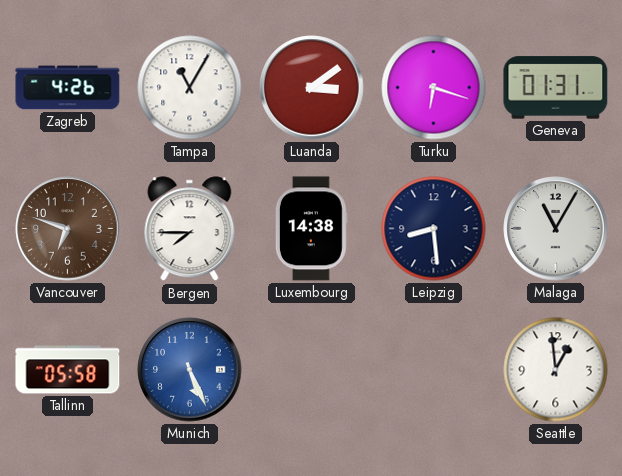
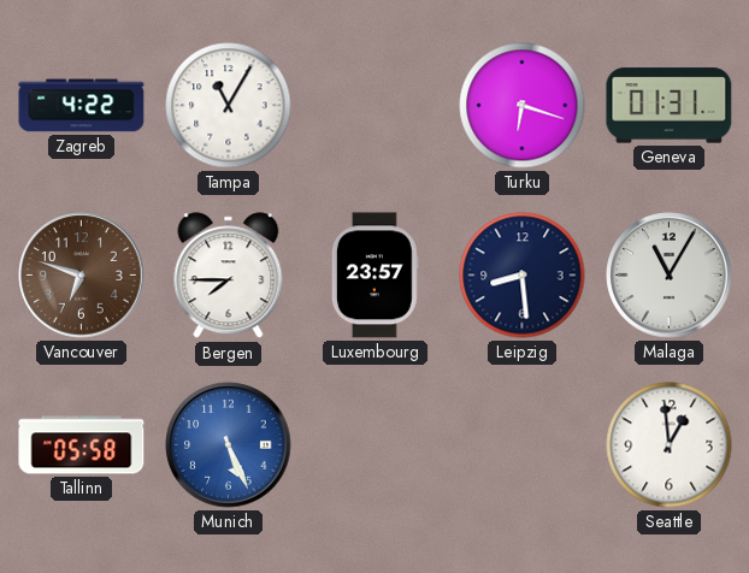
Zagreb: 4:26 -> 4:22 (82, 106)
Luanda: 3:09 -> none (312, 88)
Luxembourg: 14:38 -> 23:57 (374, 276)
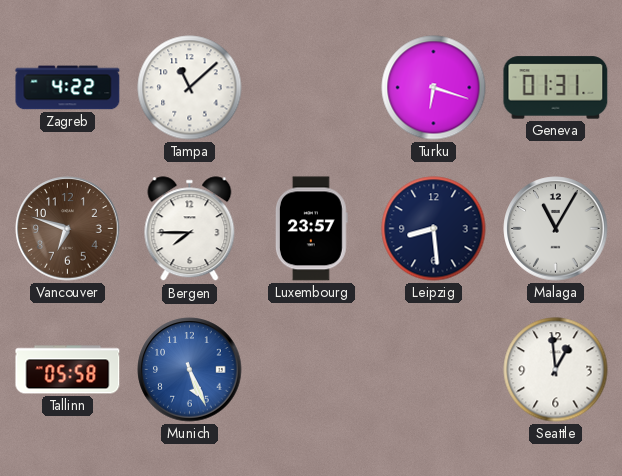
Tampa: 11:05 -> 11:08 (190, 88)
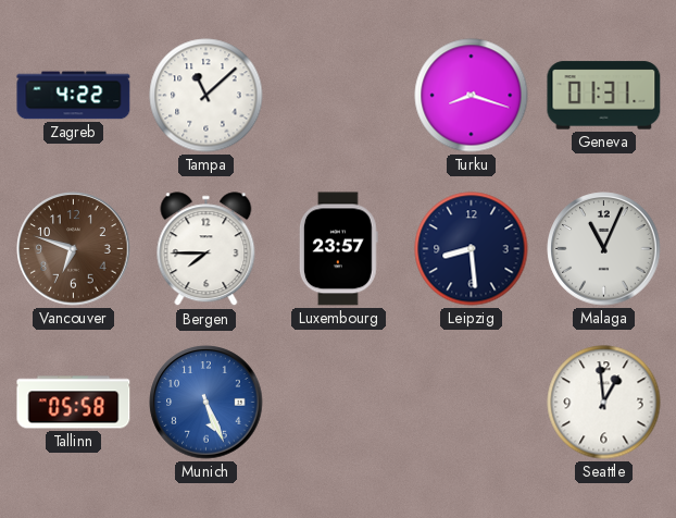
Turku: 6:18 -> 8:18 (472, 96)
Malaga: 11:05 -> 11:04 (604, 249)
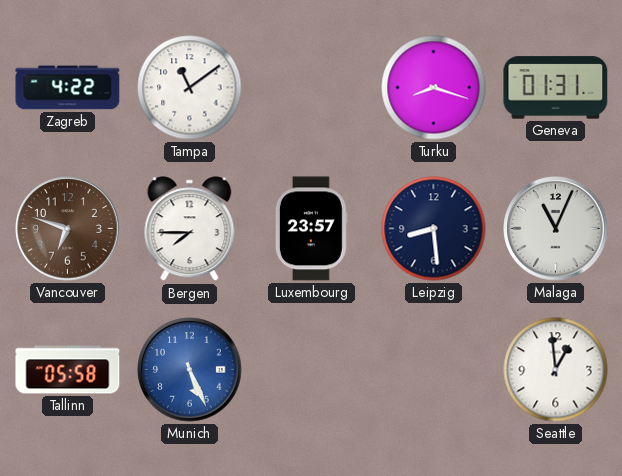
Tampa: 11:08 -> 11:09 (190, 88)
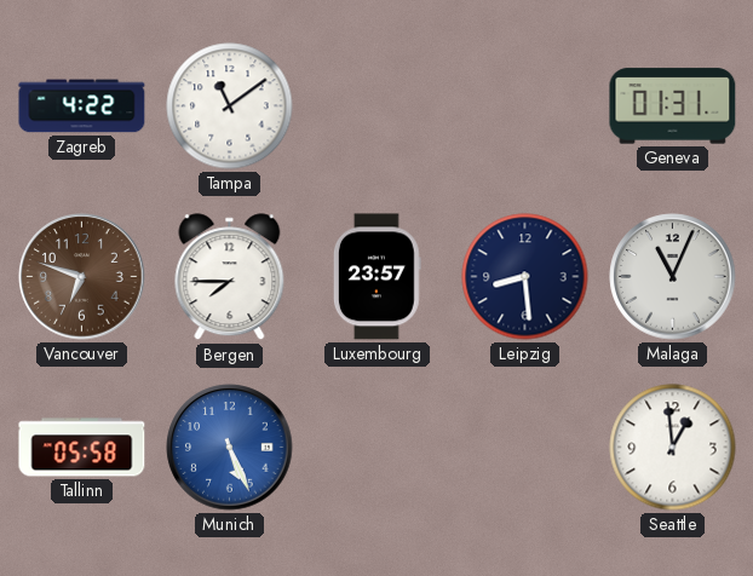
Turku: 8:18 -> none (434, 88)
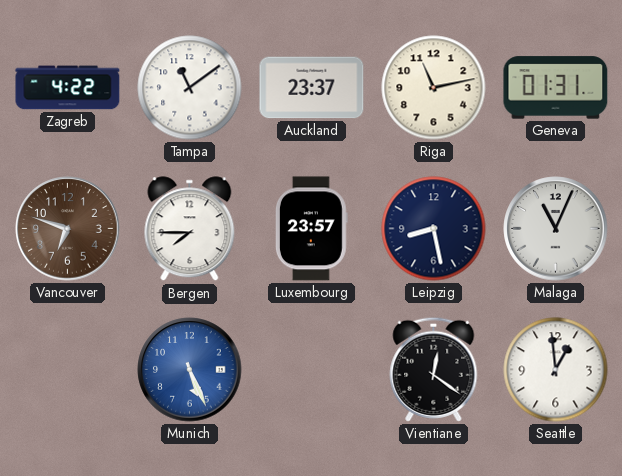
Auckland: none -> 23:37 (312, 88)
Riga: none -> 11:13 (434, 88)
Leipzig: 8:29 -> 8:28 (434, 229)
Tallinn: 05:58 -> none (82, 448)
Vientiane: none -> 12:21 (434, 369)
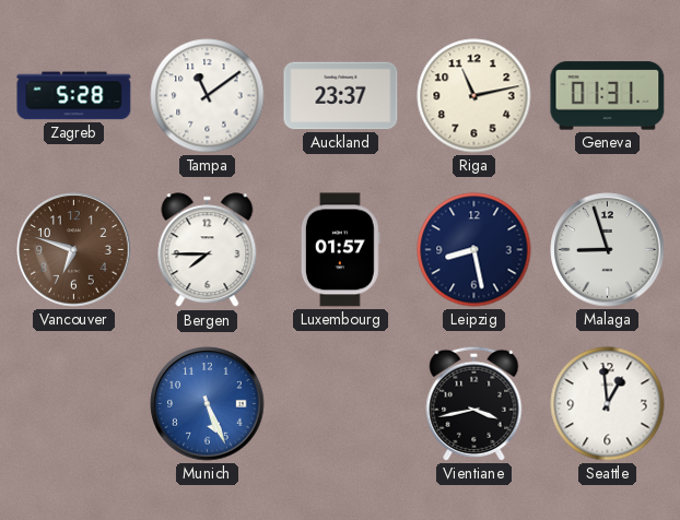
Zagreb: 4:22 -> 5:28 (74, 96)
Luxembourg: 23:57 -> 01:57 (340, 250)
Malaga: 11:04 -> 8:57 (608, 250)
Vientiane: 12:21 -> 3:43 (474, 403)
